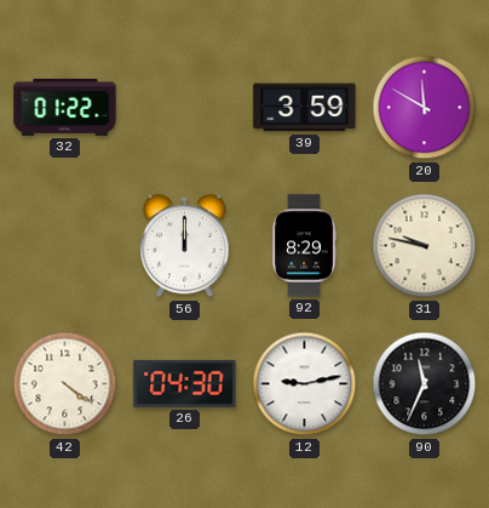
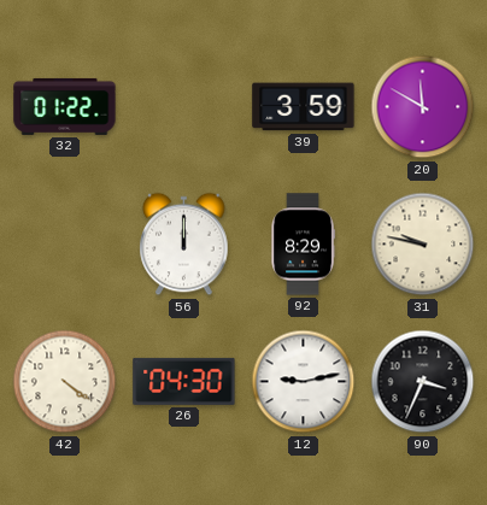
90: 11:34 -> 3:34 (423, 382)
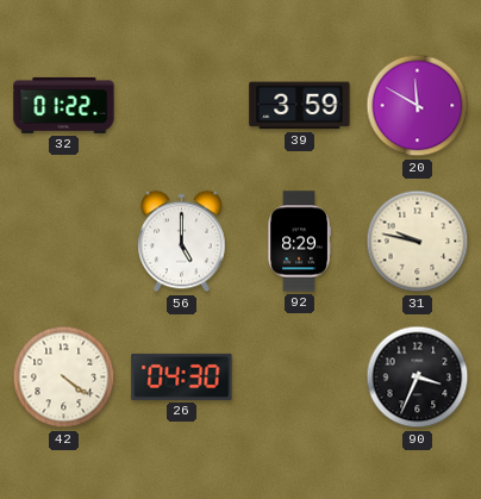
56: 12:00 -> 5:00 (182, 242)
12: 9:13 -> none (304, 382)
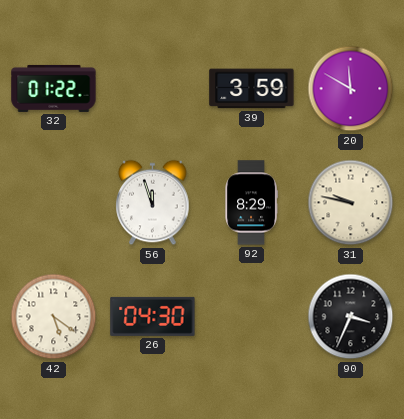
56: 5:00 -> 11:57 (153, 203)
42: 4:21 -> 5:21 (54, 317)
